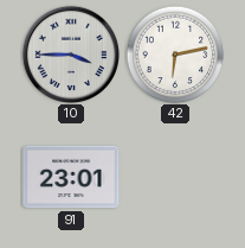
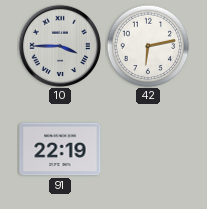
91: 23:01 -> 22:19 (60, 149)
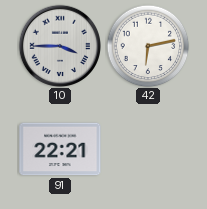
91: 22:19 -> 22:21 (60, 149)
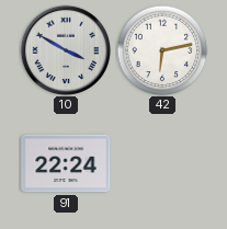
10: 3:45 -> 3:50 (65, 49)
91: 22:21 -> 22:24 (66, 163)
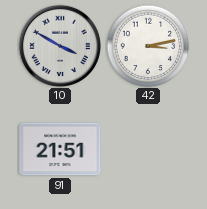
42: 6:13 -> 3:13 (148, 46)
91: 22:24 -> 21:51 (60, 149)
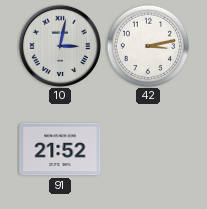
10: 3:50 -> 3:02 (59, 45)
91: 21:51 -> 21:52 (60, 149)
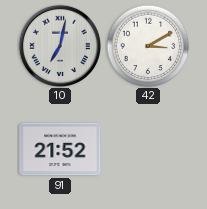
10: 3:02 -> 7:02 (59, 45)
42: 3:13 -> 3:10 (148, 46)
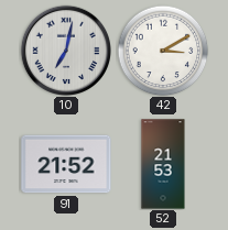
52: none -> 21:53 (163, 164)
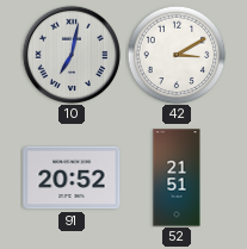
91: 21:52 -> 20:52 (72, 178)
52: 21:53 -> 21:51 (177, 178)
